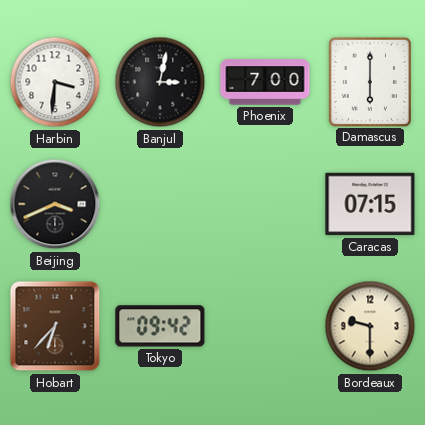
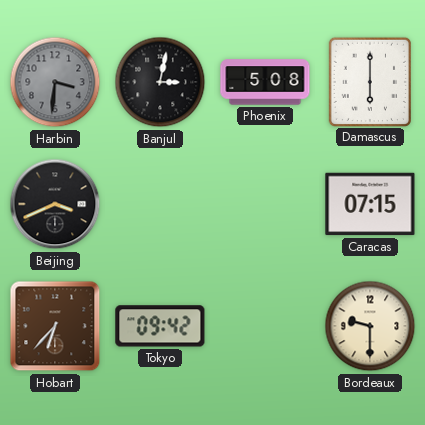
Harbin dial: white -> grey (55, 82)
Phoenix: 7:00 -> 5:08 (265, 82)
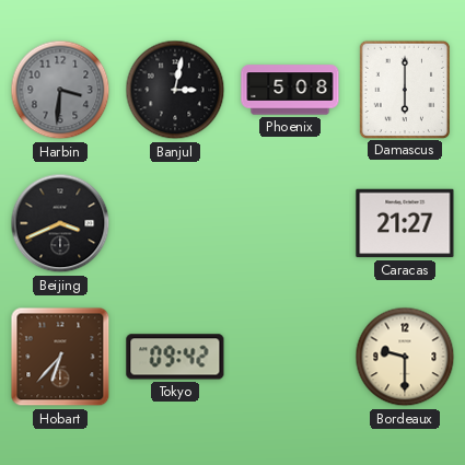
Caracas: 07:15 -> 21:27 (405, 223)
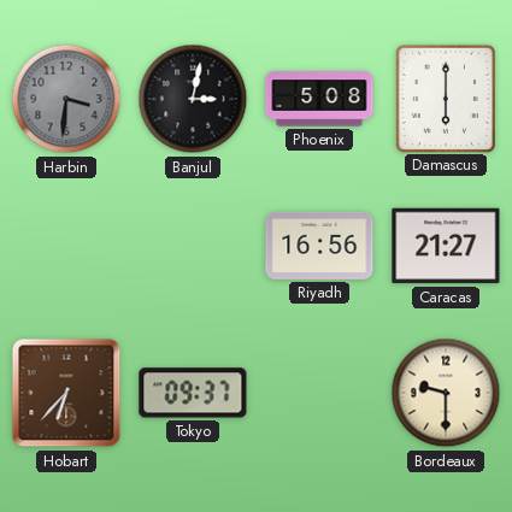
Beijing: 3:41 -> none (60, 223)
Riyadh: none -> 16:56 (319, 246)
Tokyo: 09:42 -> 09:37 (193, 393)
